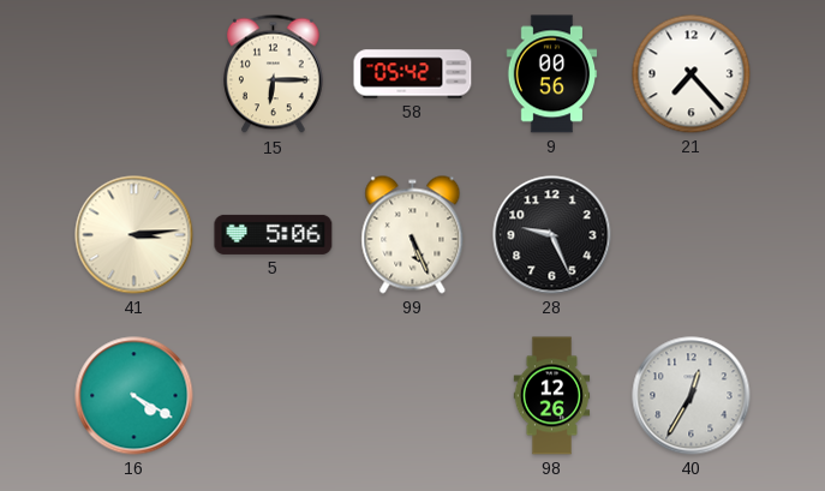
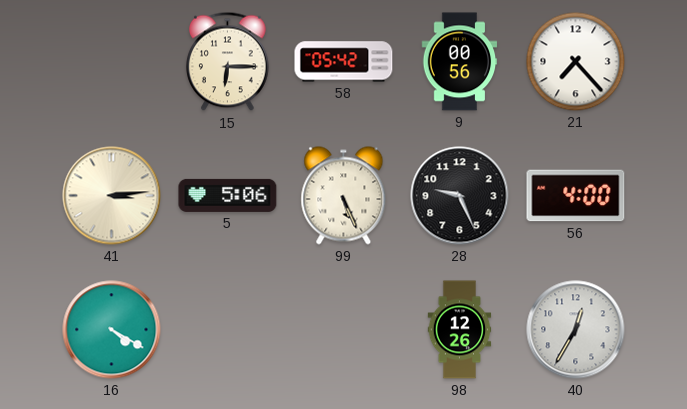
56: none -> 4:00 (576, 196)
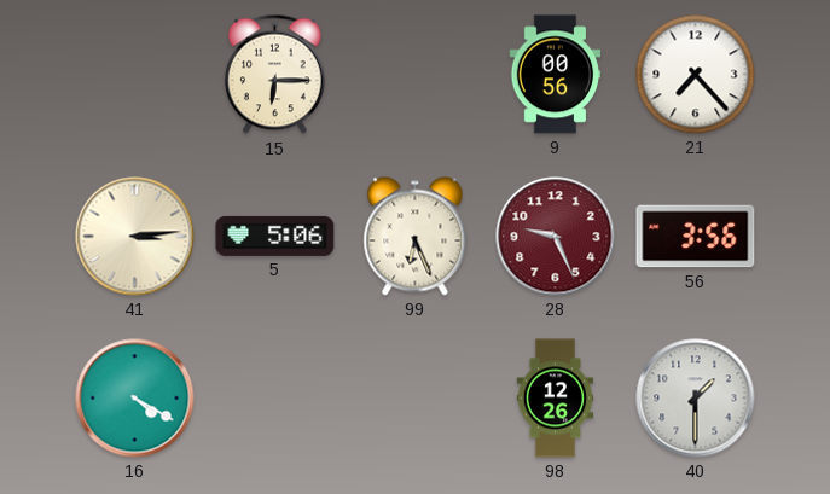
58: 05:42 -> none (344, 62)
99: 5:26 -> 6:26 (416, 237)
28 dial: black -> burgundy (556, 237)
56: 4:00 -> 3:56 (696, 237)
40: 12:35 -> 1:30 (696, 399)
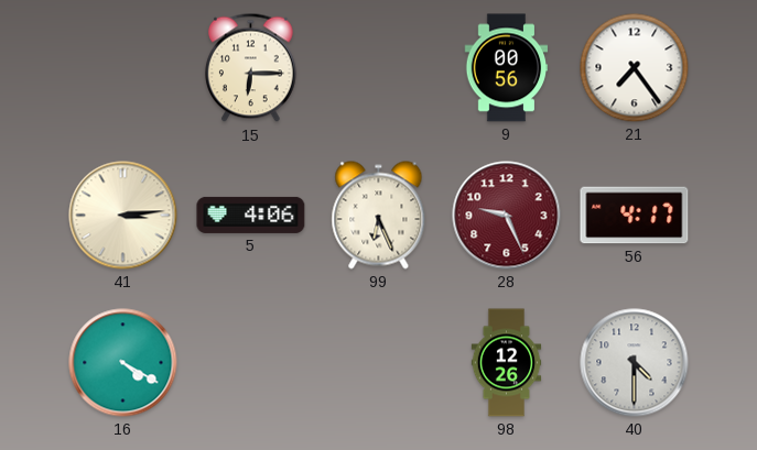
21: 7:23 -> 7:24 (635, 68)
5: 5:06 -> 4:06 (251, 215)
56: 3:56 -> 4:17 (635, 216)
40: 1:30 -> 4:30 (635, 363)
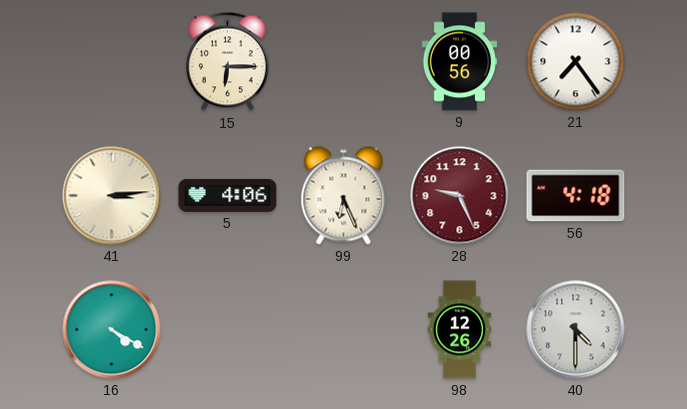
56: 4:17 -> 4:18 (576, 196)
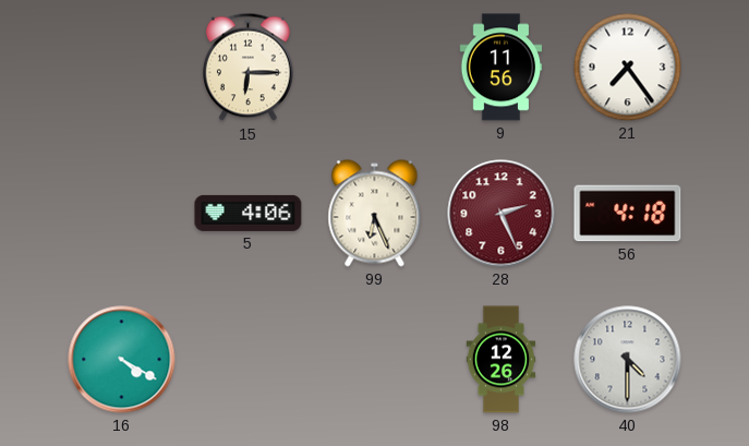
9: 00:56 -> 11:56 (502, 68)
41: 3:14 -> none (112, 196)
28: 9:26 -> 2:26 (502, 214)
